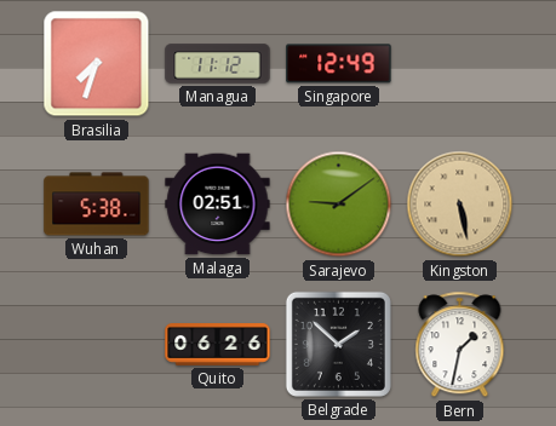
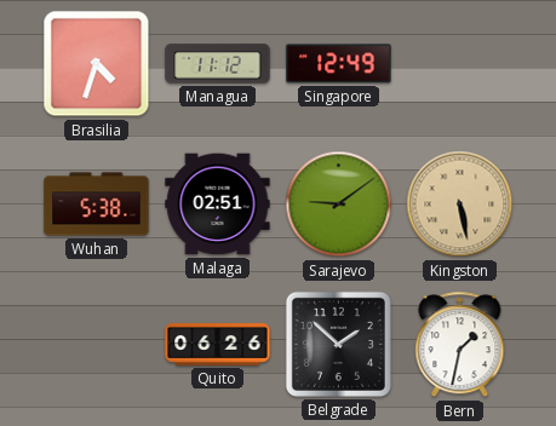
Brasilia: 7:33 -> 4:33 (97, 64)
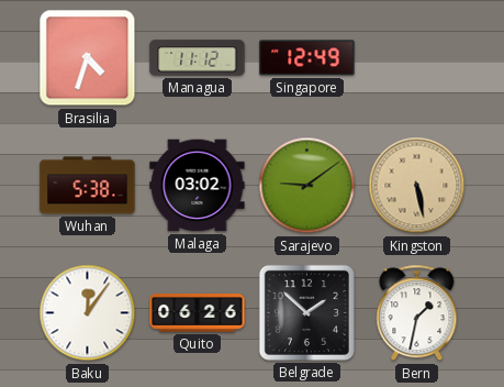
Malaga: 02:51 -> 03:02 (198, 186)
Baku: none -> 12:06 (88, 313)
